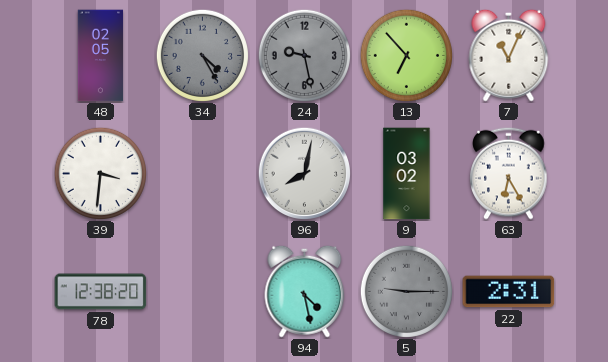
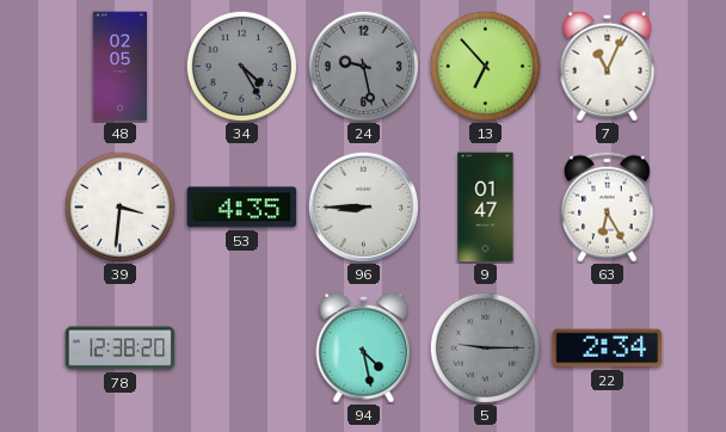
53: none -> 4:35 (242, 208)
96: 8:02 -> 8:45 (363, 206)
9: 03:02 -> 01:47 (486, 208)
22: 2:31 -> 2:34 (608, 348)
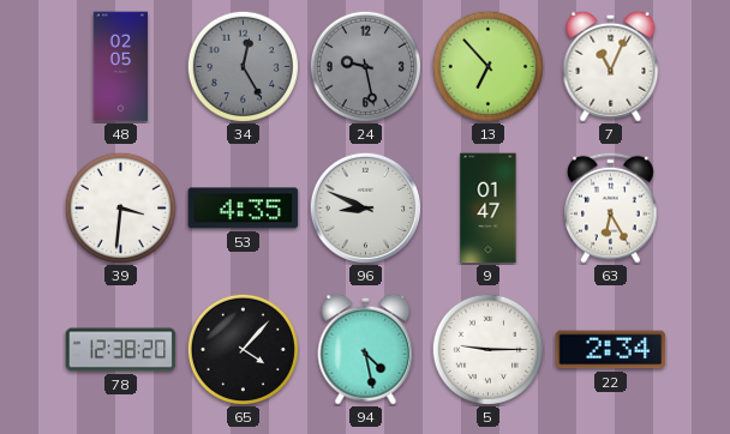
34: 4:25 -> 12:25 (243, 66)
96: 8:45 -> 8:49 (365, 207)
65: none -> 4:07 (243, 349)
5 dial: grey -> white (487, 349)
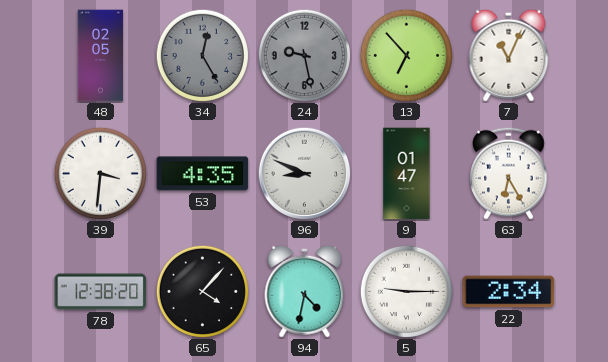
94: 4:28 -> 4:32 (305, 291)
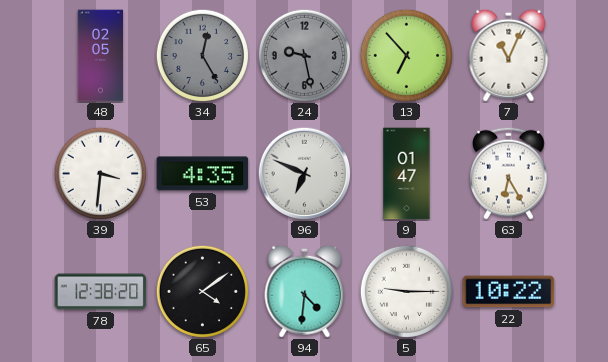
96: 8:49 -> 6:49 (304, 173)
65: 4:07 -> 4:09 (202, 291)
94: 4:32 -> 4:31 (305, 291)
22: 2:34 -> 10:22 (509, 292)
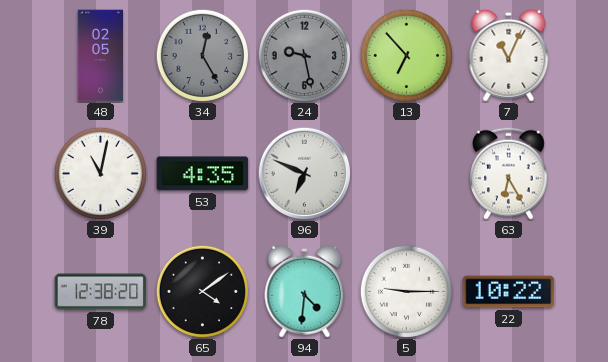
39: 3:31 -> 11:02 (100, 173)
9: 01:47 -> none (407, 174)
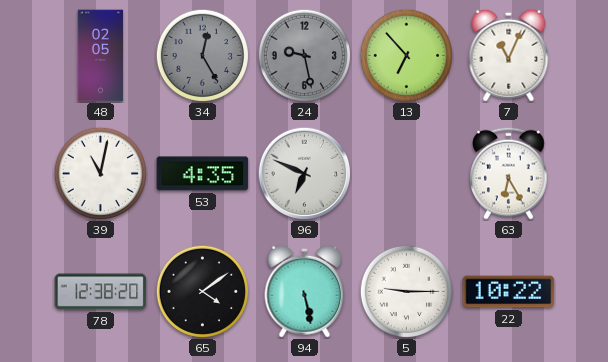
94: 4:31 -> 5:28 (305, 291)
